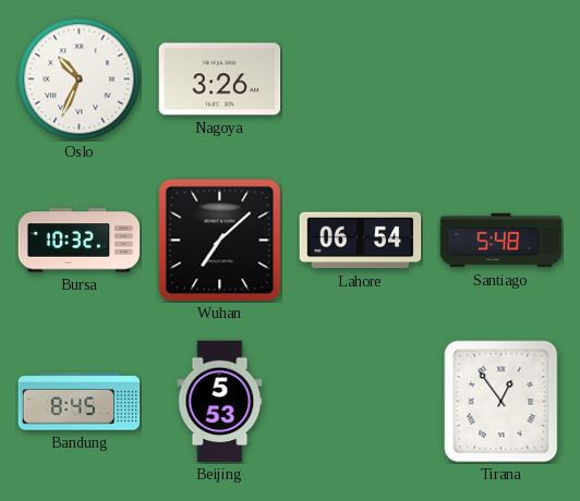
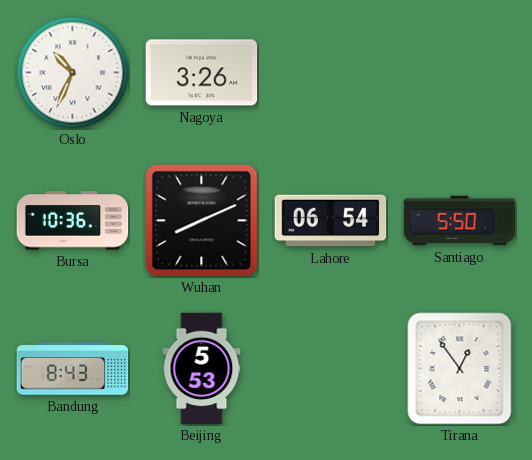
Bursa: 10:32 -> 10:36 (73, 221)
Wuhan: 7:08 -> 8:11 (202, 221)
Santiago: 5:48 -> 5:50 (460, 221)
Bandung: 8:45 -> 8:43 (73, 369)
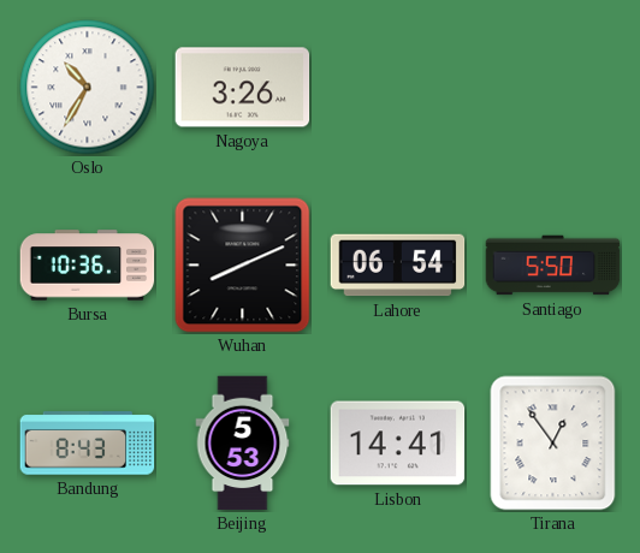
Oslo: 10:34 -> 10:35 (88, 88)
Lisbon: none -> 14:41 (398, 444)
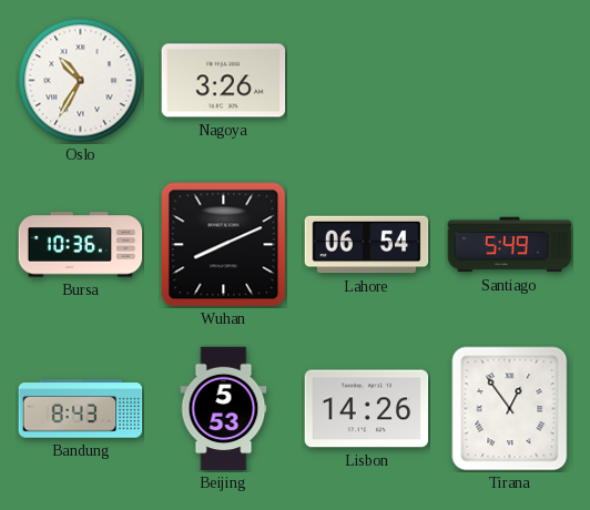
Santiago: 5:50 -> 5:49 (510, 245)
Lisbon: 14:41 -> 14:26 (367, 409)
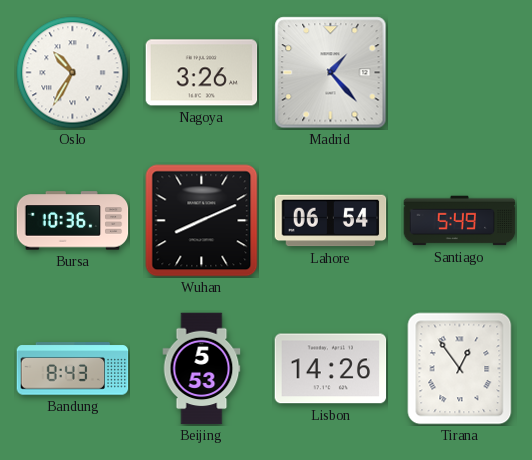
Madrid: none -> 1:23 (331, 73)
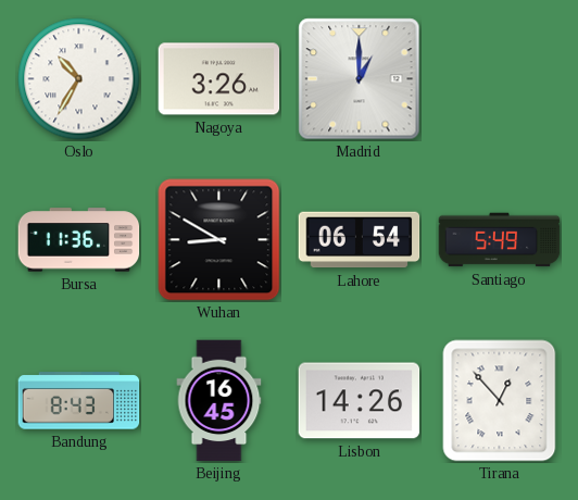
Madrid: 1:23 -> 1:00 (360, 79)
Bursa: 10:36 -> 11:36 (79, 240)
Wuhan: 8:11 -> 8:50 (219, 240)
Beijing: 5:53 -> 16:45 (219, 401)
Tirana: 12:54 -> 12:53 (500, 401)
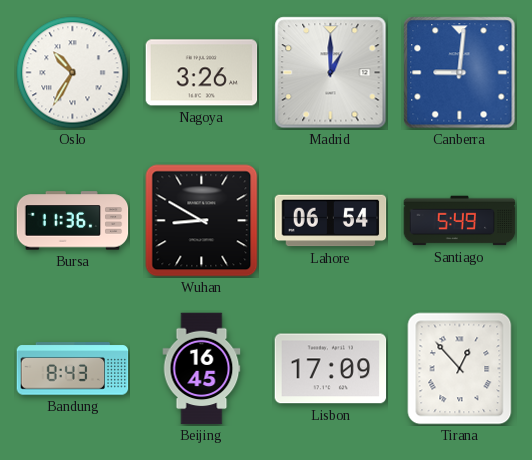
Canberra: none -> 9:01 (460, 73)
Lisbon: 14:26 -> 17:09 (331, 369)
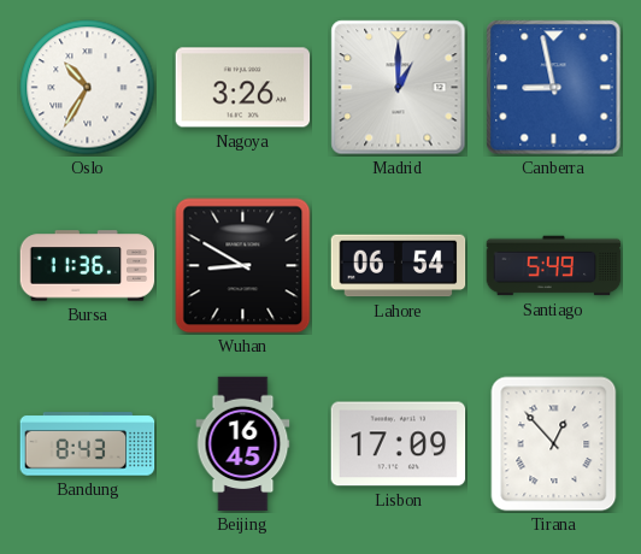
Canberra: 9:01 -> 8:58 (554, 88)
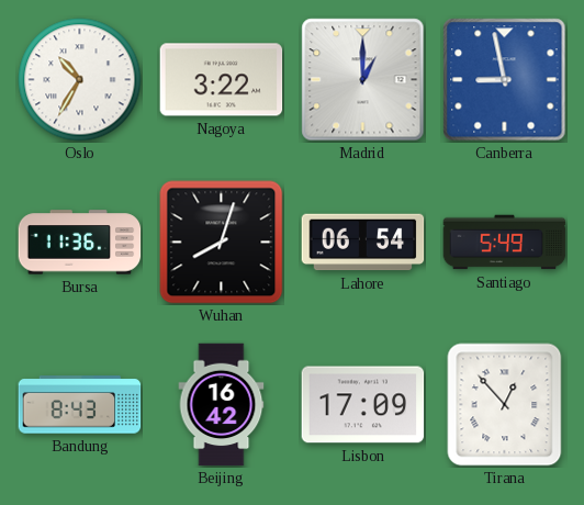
Nagoya: 3:26 -> 3:22 (222, 80)
Wuhan: 8:50 -> 8:03 (222, 243)
Beijing: 16:45 -> 16:42 (222, 405)
